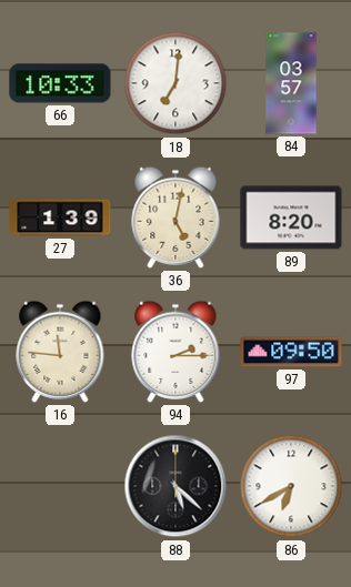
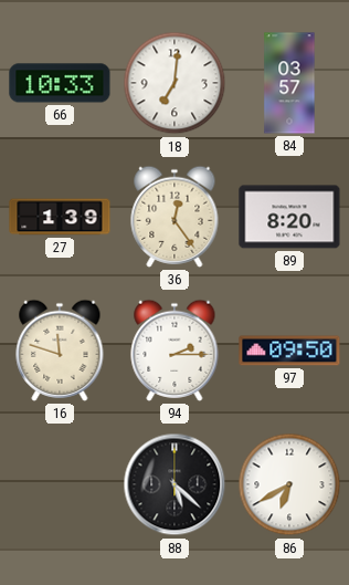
36: 5:02 -> 12:24 (174, 217)
16: 11:46 -> 11:48 (60, 351)
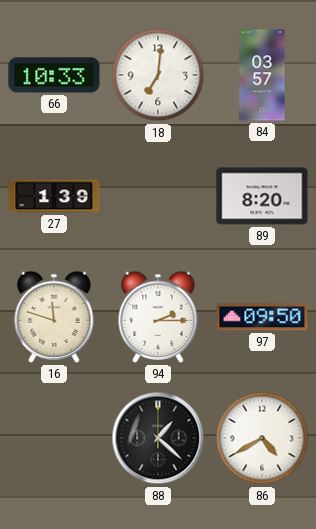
36: 12:24 -> none (174, 217)
88: 5:22 -> 1:22 (158, 438)
86: 6:40 -> 4:40 (262, 438)
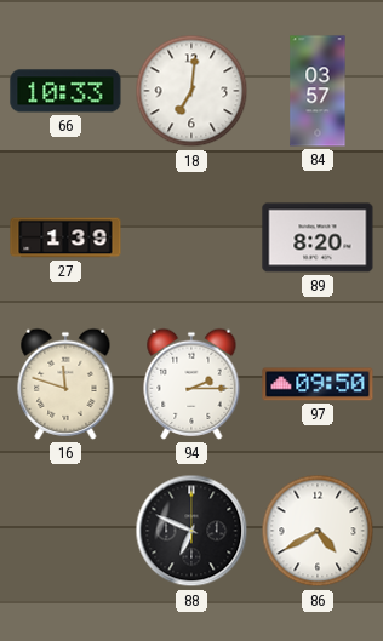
88: 1:22 -> 6:49 (191, 531)
